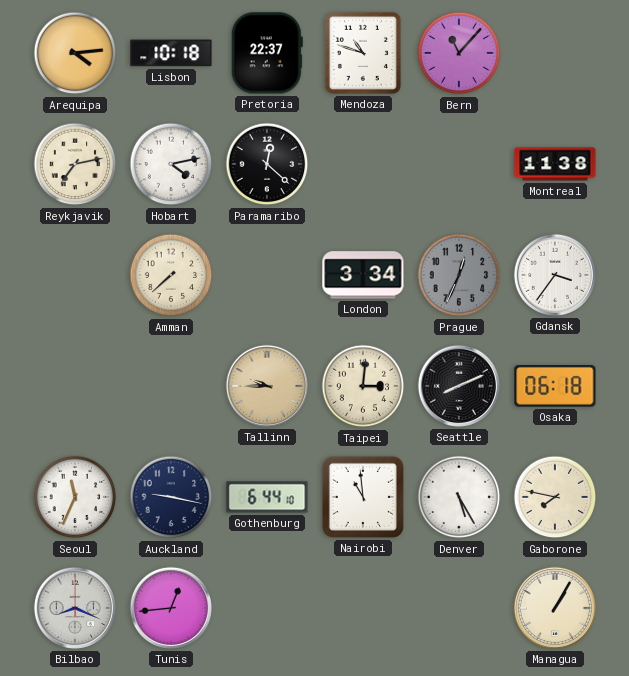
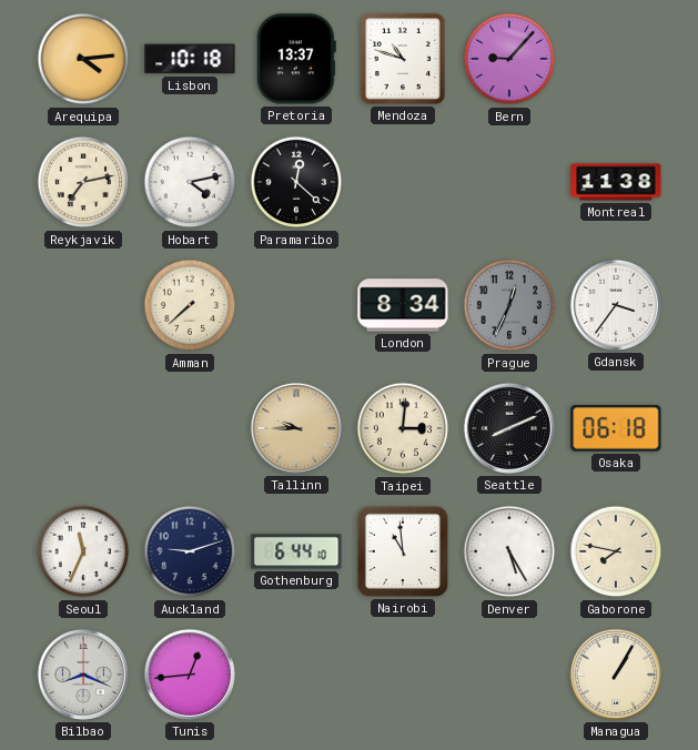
Pretoria: 22:37 -> 13:37 (296, 59)
Bern: 11:07 -> 9:07 (509, 59)
London: 3:34 -> 8:34 (403, 305)
Auckland: 9:17 -> 9:12 (190, 551)
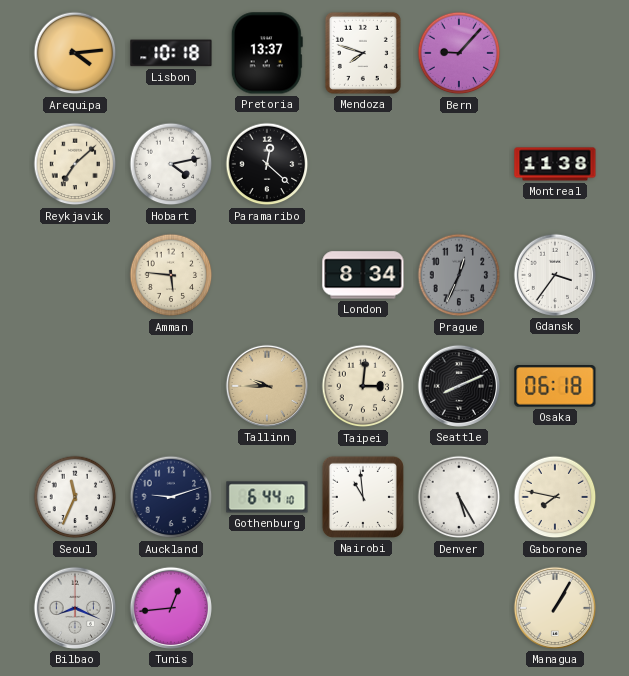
Mendoza: 10:48 -> 7:48 (363, 53)
Reykjavik: 7:13 -> 7:08 (75, 164)
Amman: 7:38 -> 5:46 (171, 275)
